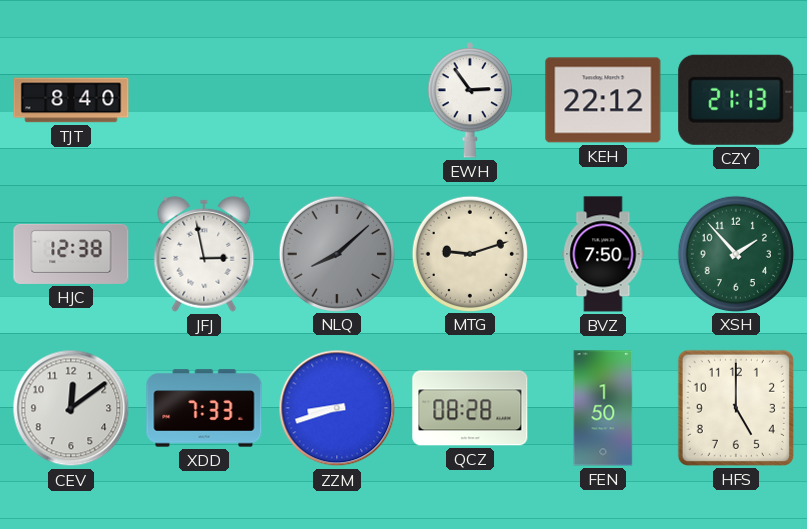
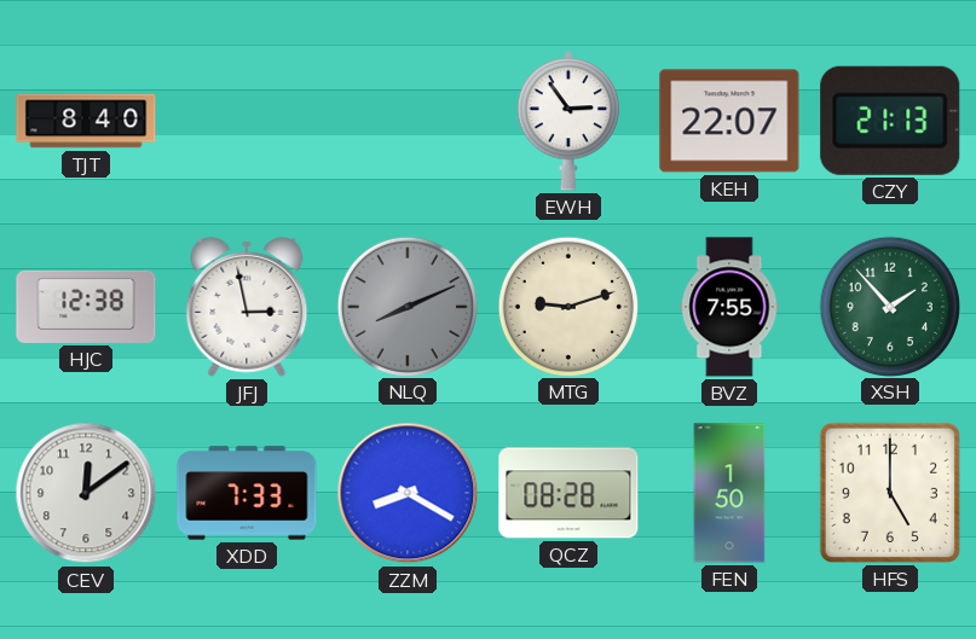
KEH: 22:12 -> 22:07 (729, 121)
NLQ: 8:08 -> 8:11 (406, 306)
BVZ: 7:50 -> 7:55 (729, 307)
ZZM: 8:42 -> 8:20 (408, 493)
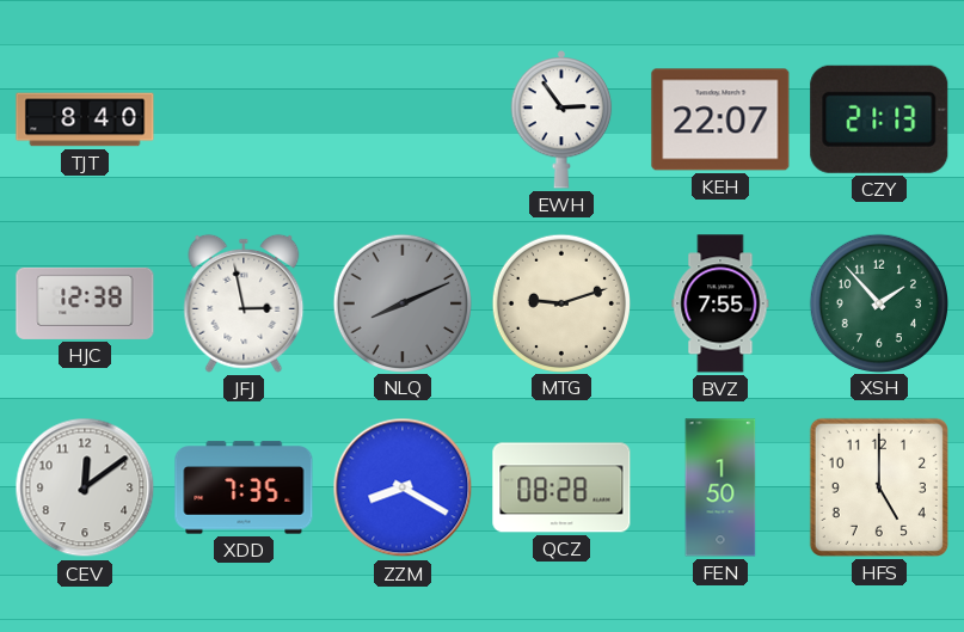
XDD: 7:33 -> 7:35 (244, 487)
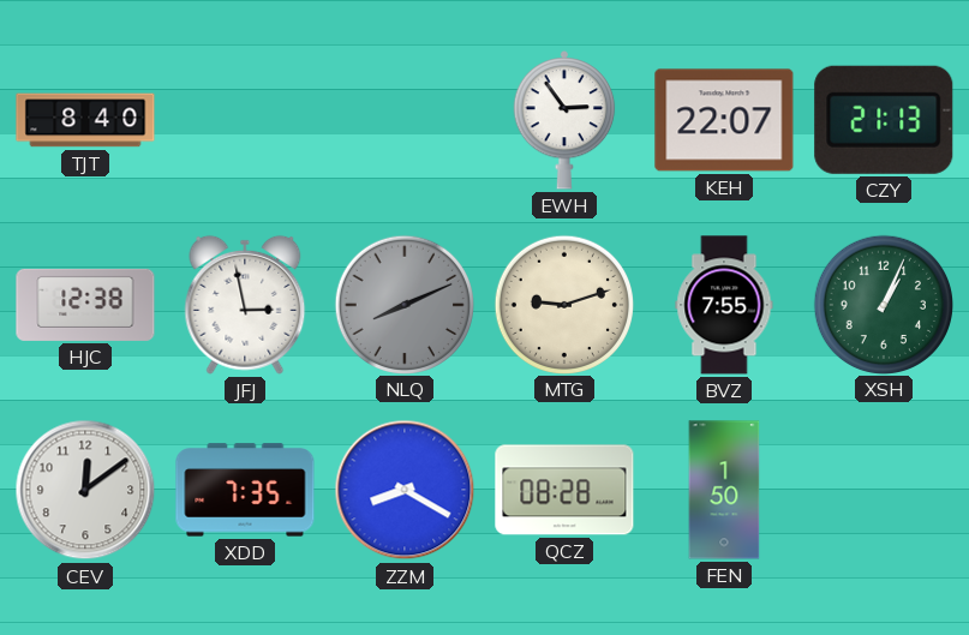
XSH: 1:53 -> 1:04 (883, 304)
HFS: 5:00 -> none (879, 487)
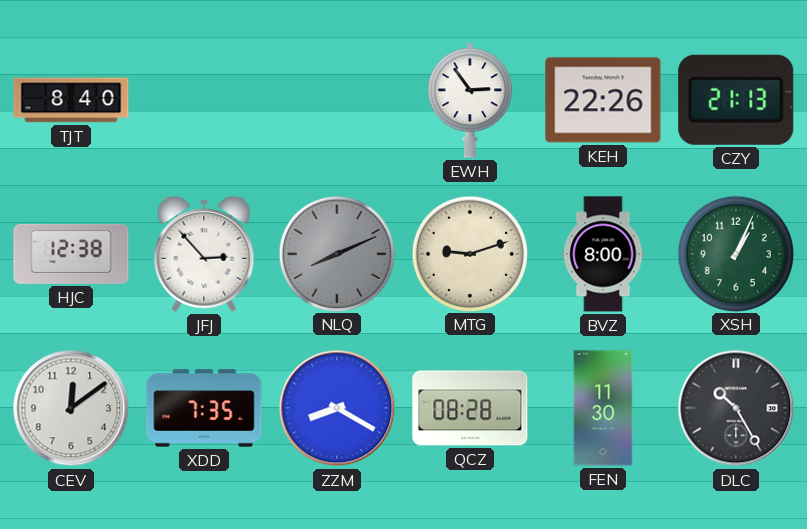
KEH: 22:07 -> 22:26 (603, 100)
JFJ: 2:58 -> 2:53 (204, 254)
BVZ: 7:55 -> 8:00 (603, 254)
FEN: 1:50 -> 11:30 (603, 408)
DLC: none -> 10:25 (736, 408)
